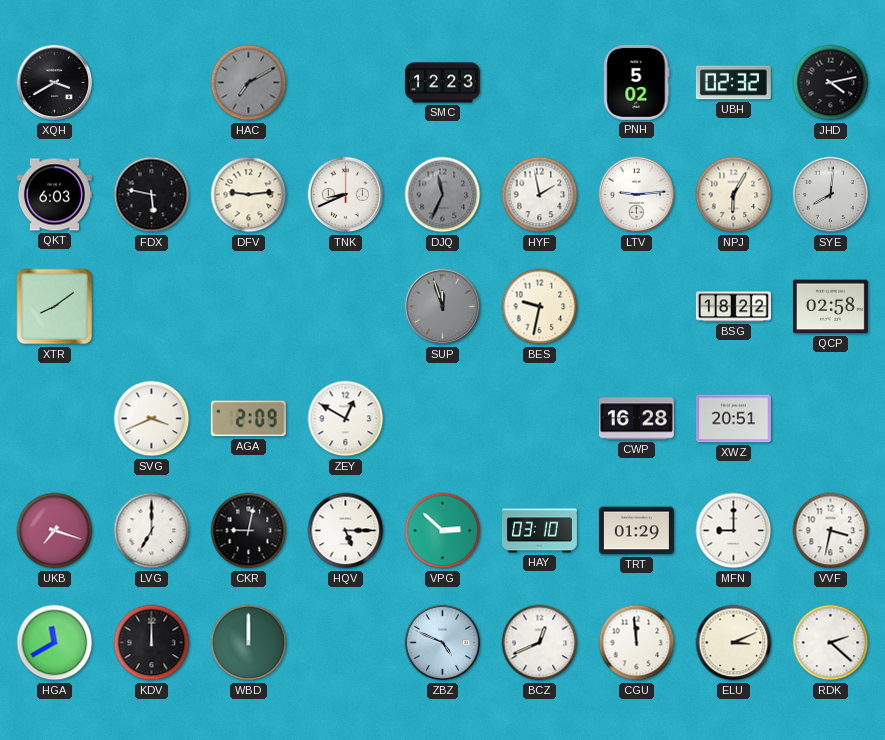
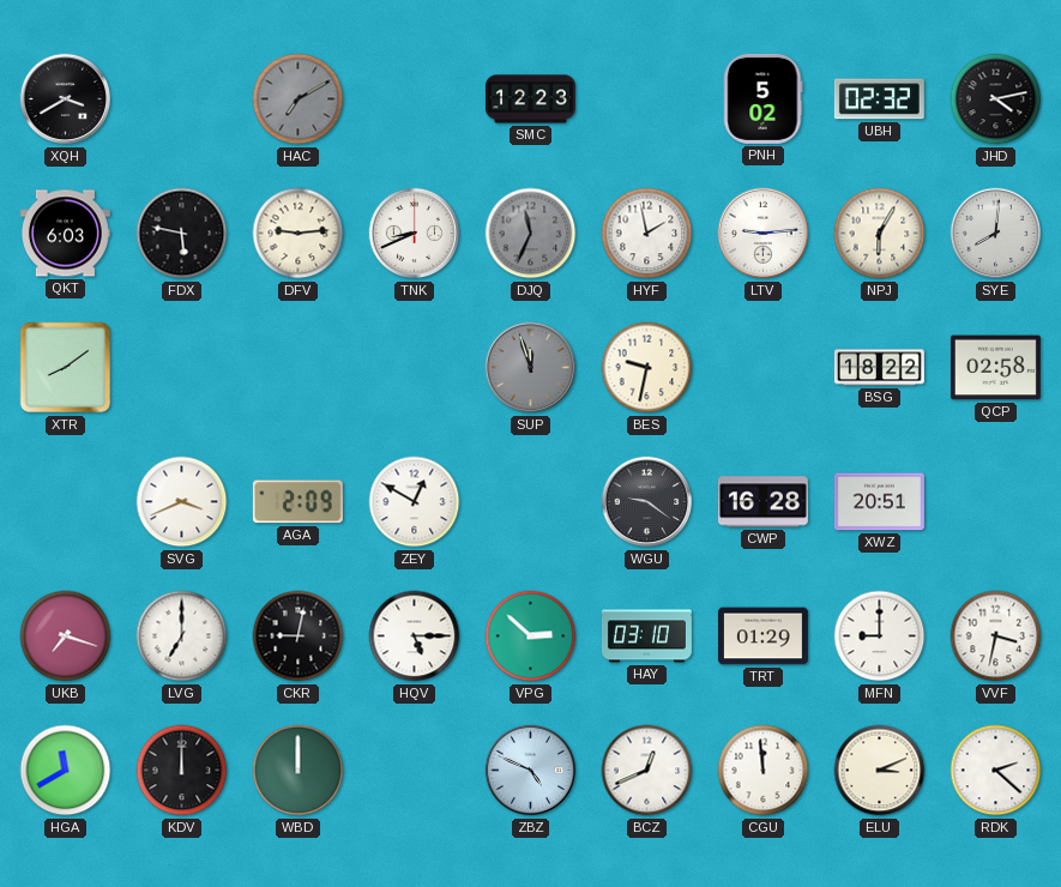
WGU: none -> 9:21 (647, 502)
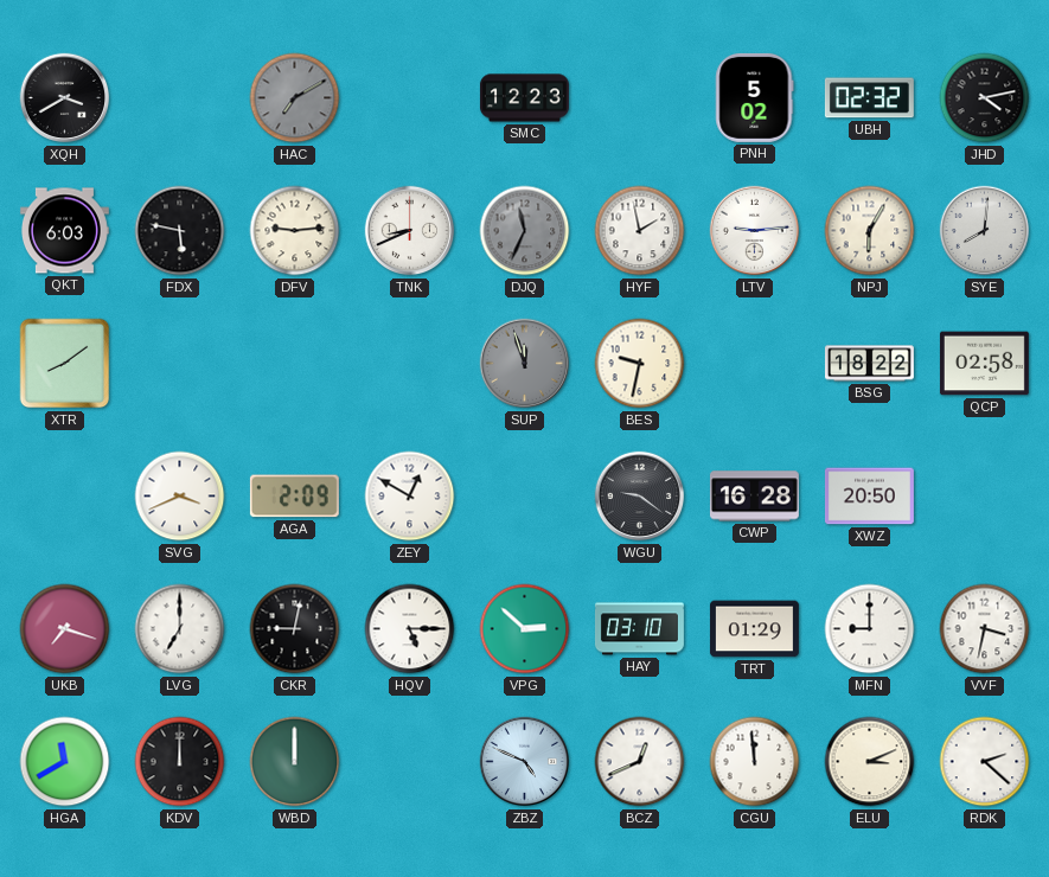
XWZ: 20:51 -> 20:50 (869, 497)
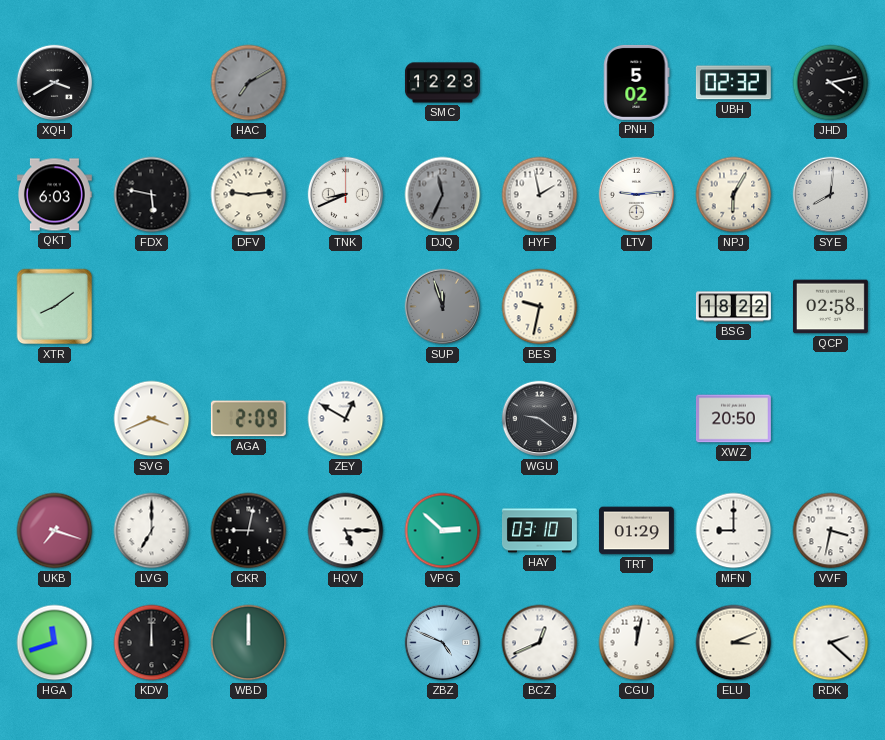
CWP: 16:28 -> none (754, 497)
HGA: 11:40 -> 11:42 (55, 643)
CGU: 11:59 -> 12:02 (637, 643)
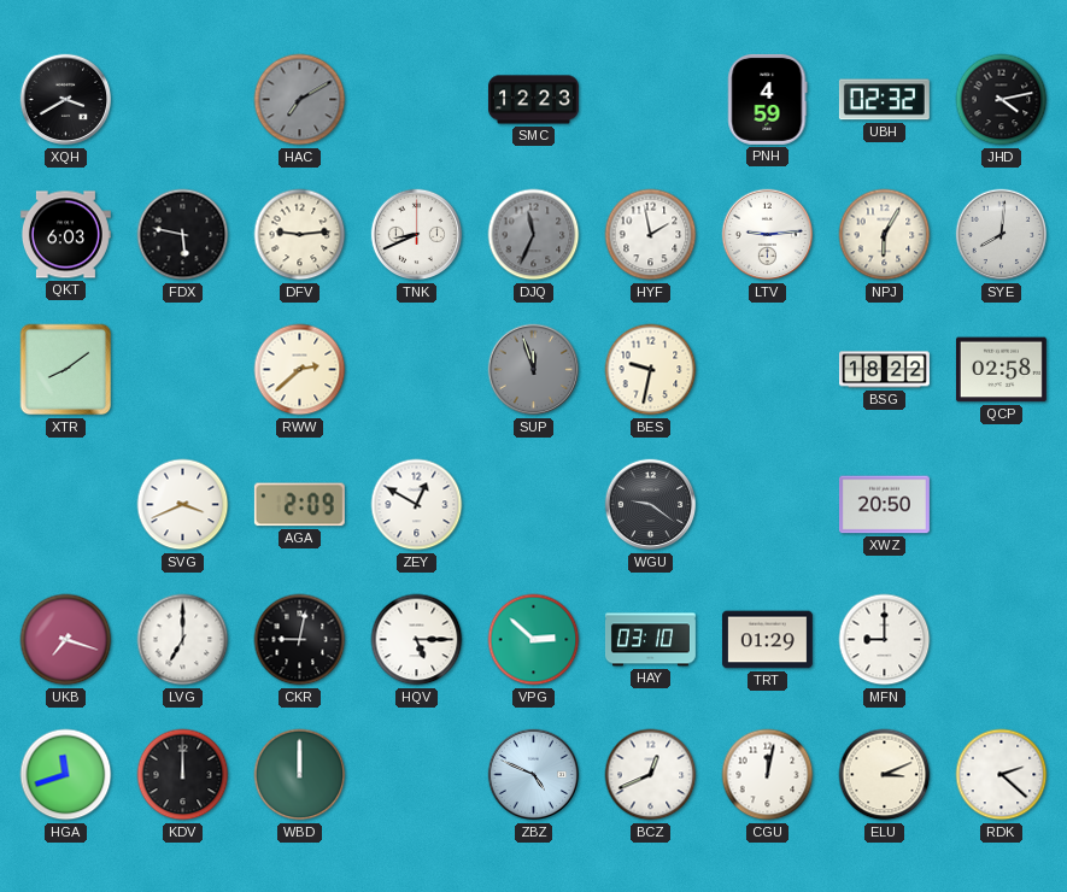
PNH: 5:02 -> 4:59 (768, 99)
RWW: none -> 2:38 (300, 370)
VVF: 3:32 -> none (831, 531)
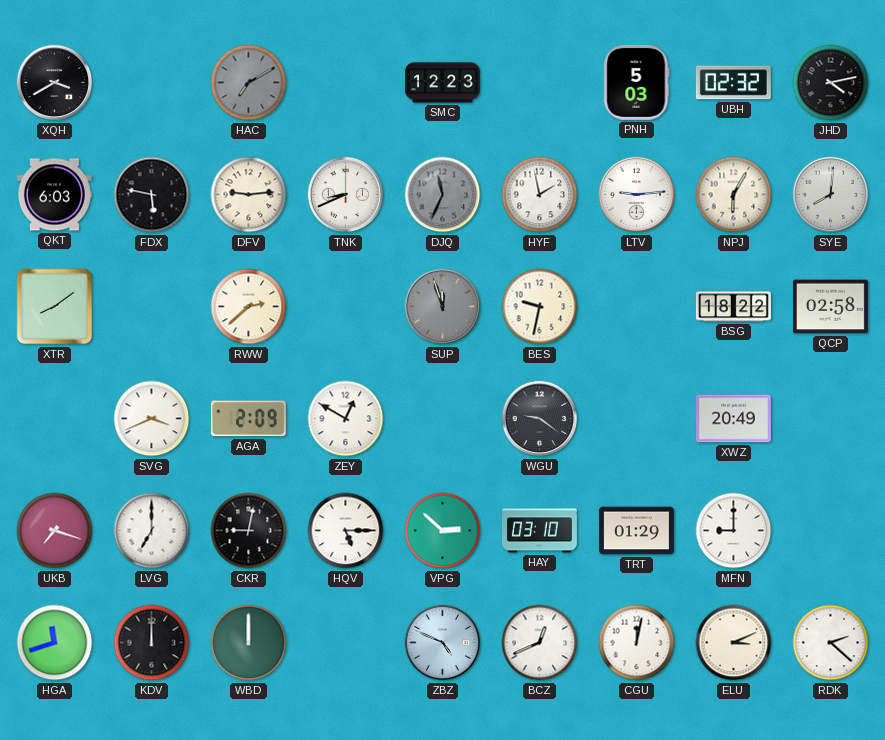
PNH: 4:59 -> 5:03 (637, 82)
XWZ: 20:50 -> 20:49 (733, 419)
